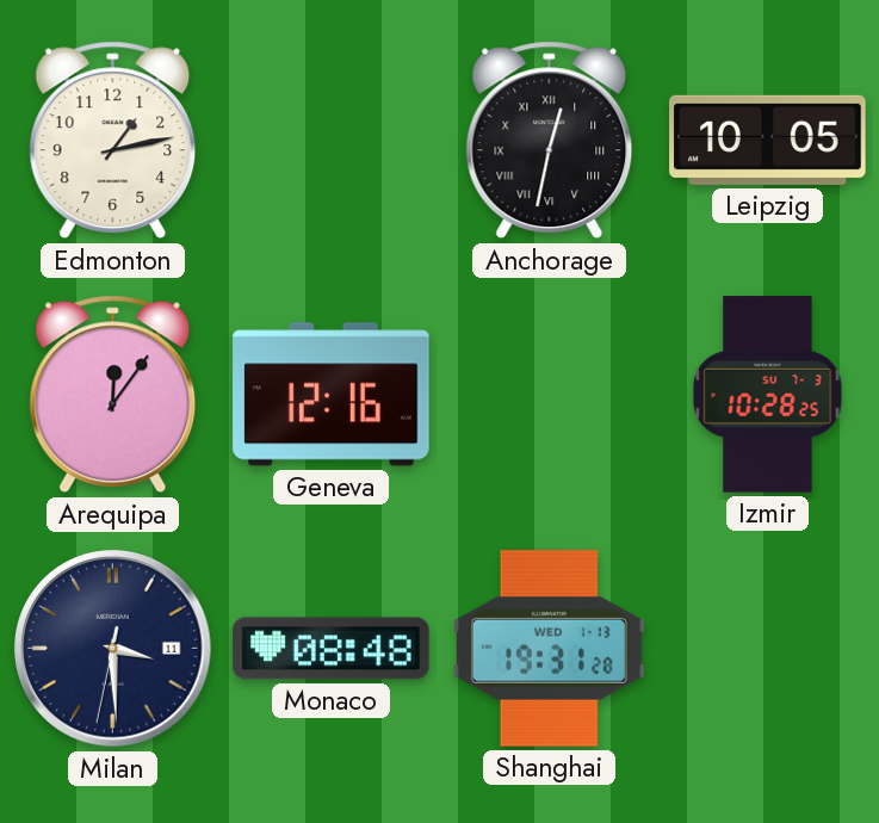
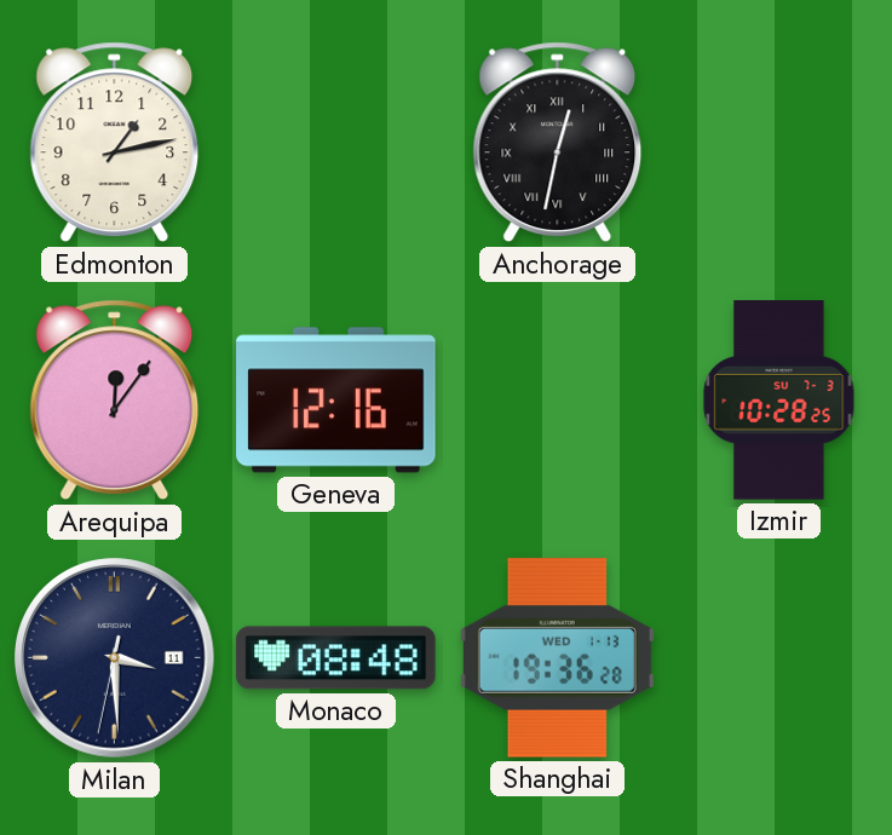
Leipzig: 10:05 -> none (768, 140)
Shanghai: 19:31 -> 19:36 (557, 658)
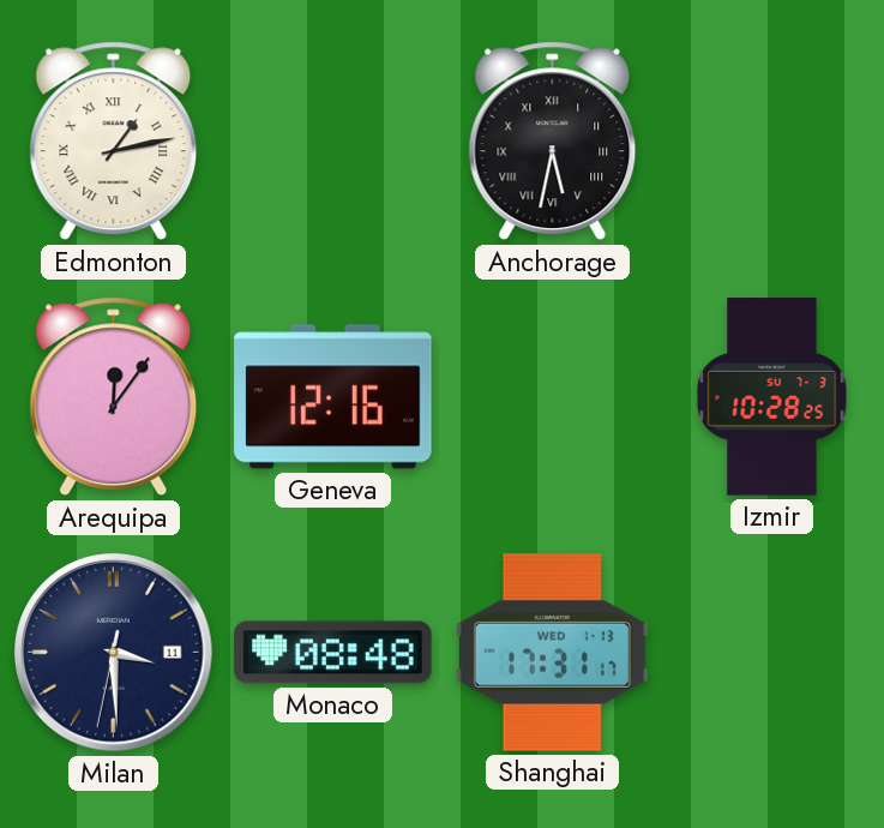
Edmonton numerals: Arabic -> Roman (114, 142)
Anchorage: 12:32 -> 5:32 (553, 142)
Shanghai: 19:36 -> 17:31 (552, 653)
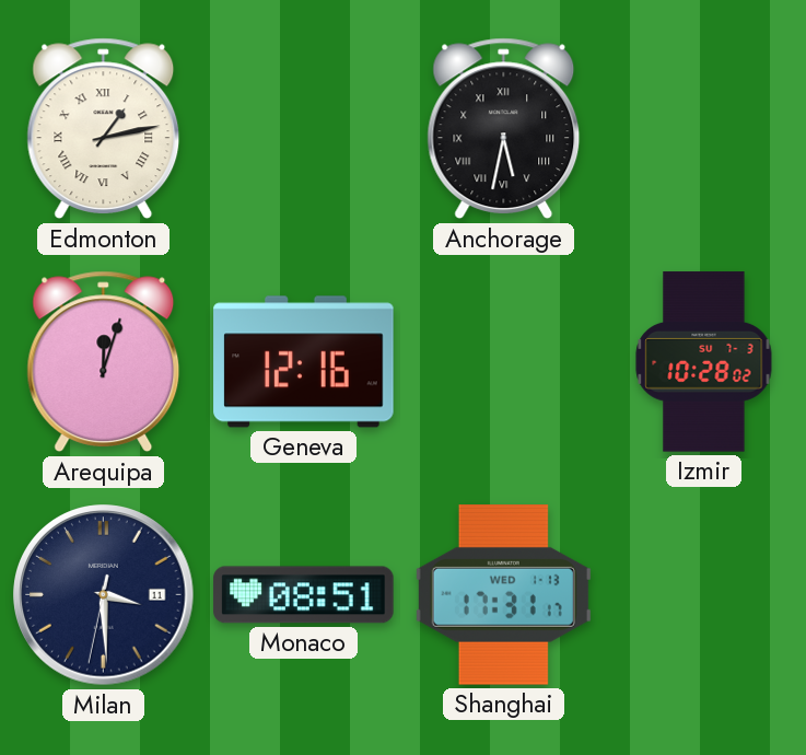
Arequipa: 12:06 -> 12:03 (104, 362)
Izmir: 10:28:25 -> 10:28:02 (704, 362)
Monaco: 08:48 -> 08:51 (304, 595)
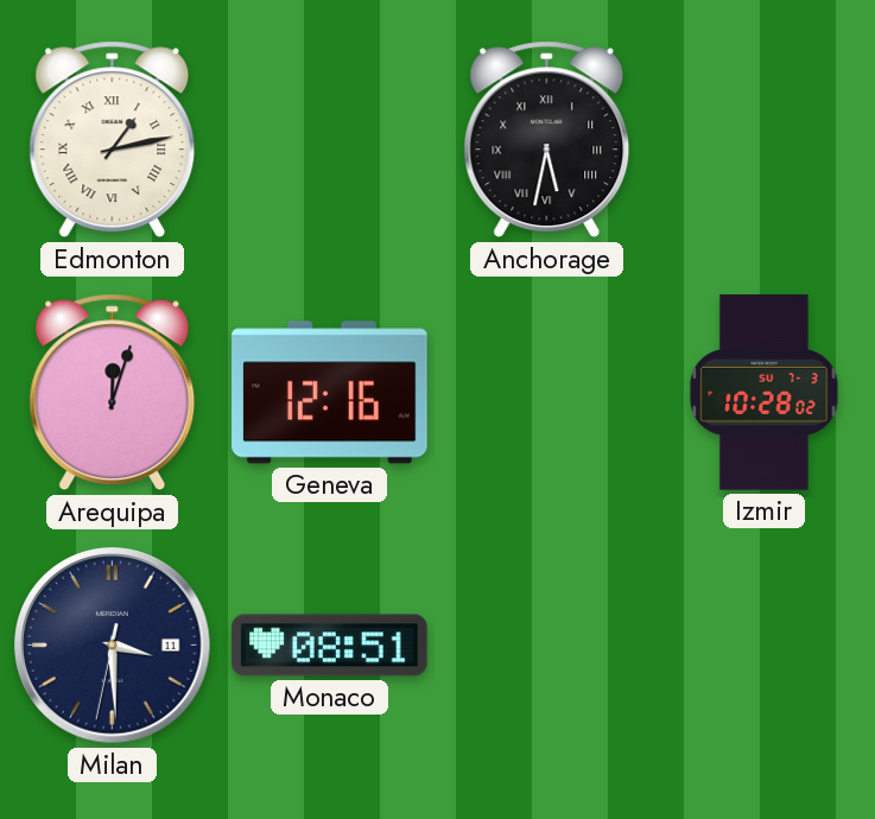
Shanghai: 17:31 -> none (503, 595)
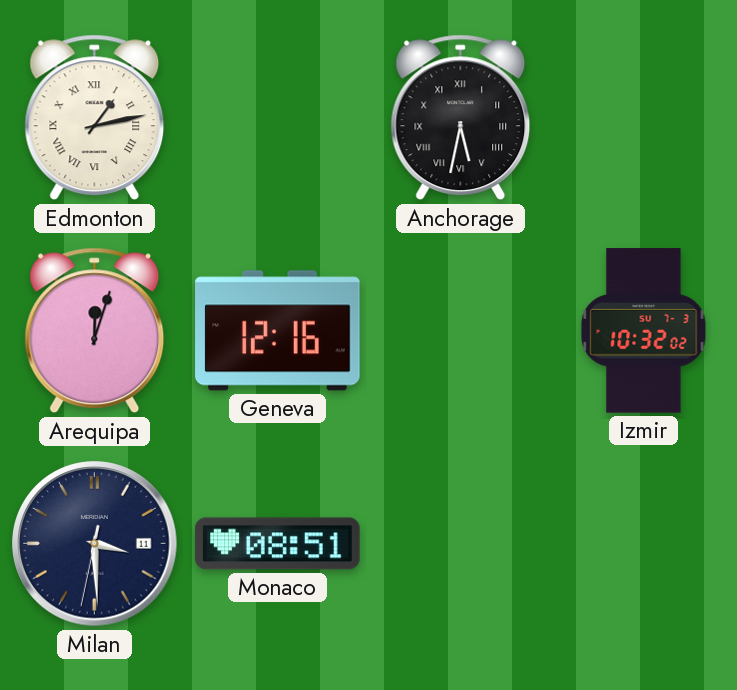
Izmir: 10:28 -> 10:32 (644, 331)
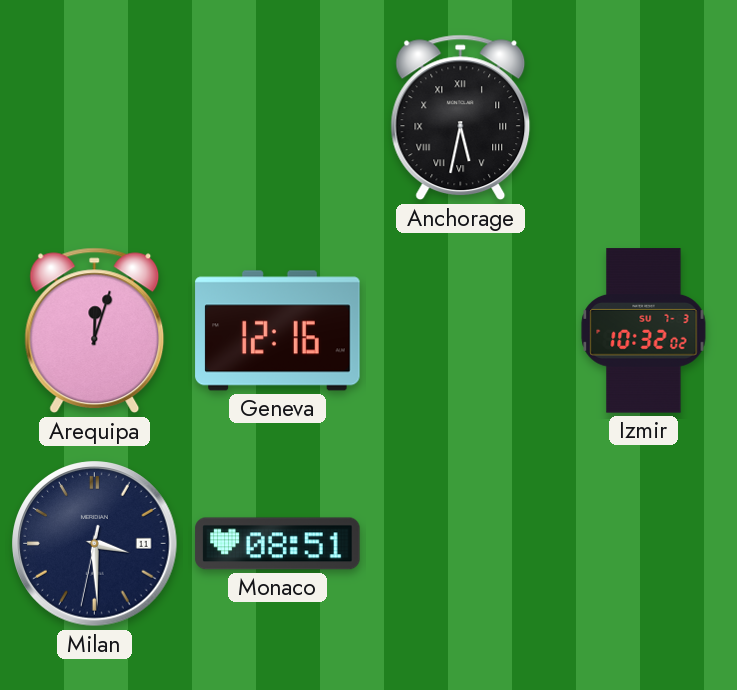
Edmonton: 1:13 -> none (95, 118)
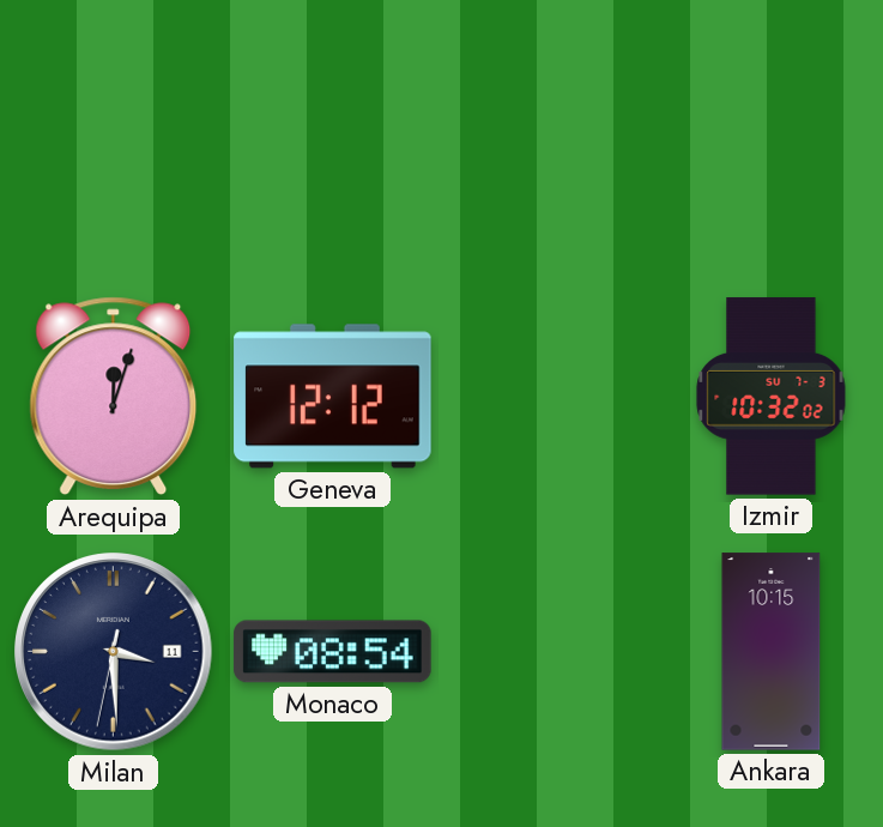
Anchorage: 5:32 -> none (461, 118)
Geneva: 12:16 -> 12:12 (333, 397)
Monaco: 08:51 -> 08:54 (333, 652)
Ankara: none -> 10:15 (772, 652)
